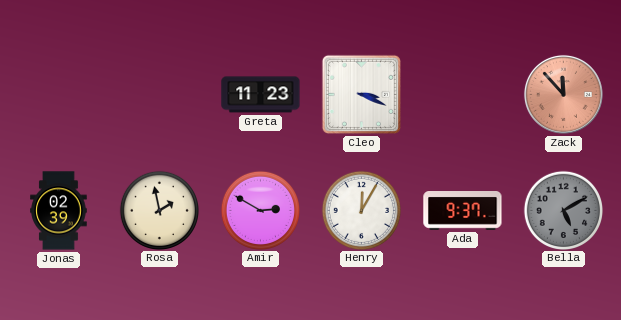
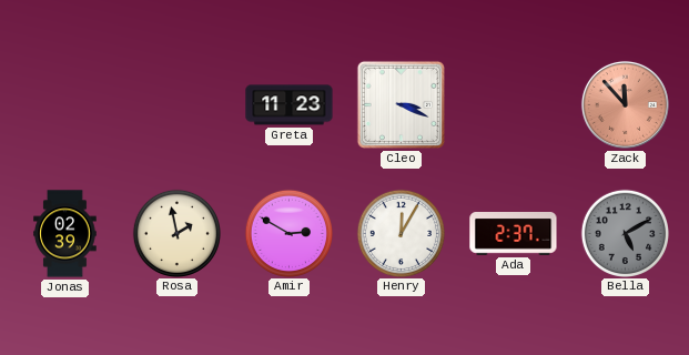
Ada: 9:37 -> 2:37 (514, 234)
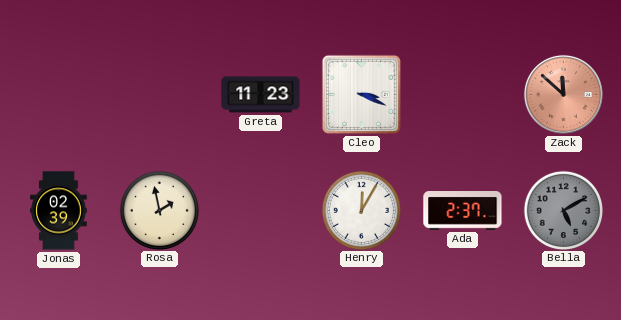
Zack: 11:53 -> 11:52 (563, 94)
Amir: 2:50 -> none (288, 233)
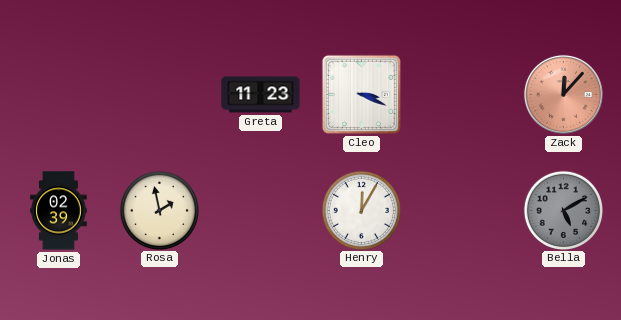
Zack: 11:52 -> 12:07 (563, 94)
Ada: 2:37 -> none (463, 211)
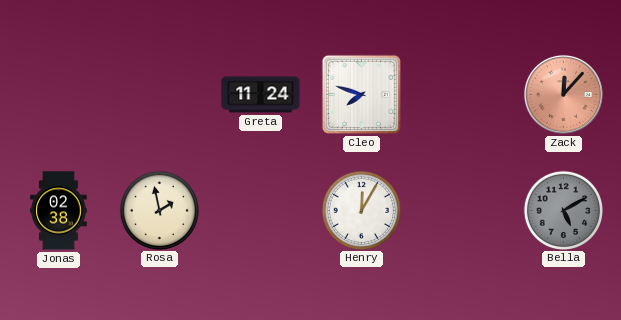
Greta: 11:23 -> 11:24 (261, 95)
Cleo: 3:19 -> 7:48 (361, 94)
Jonas: 02:39 -> 02:38 (59, 211)
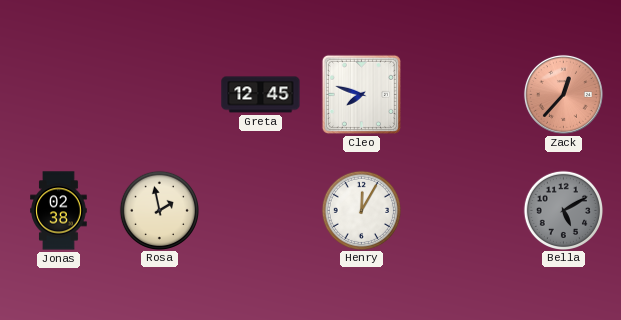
Greta: 11:24 -> 12:45 (261, 95)
Zack: 12:07 -> 12:37 (563, 94)
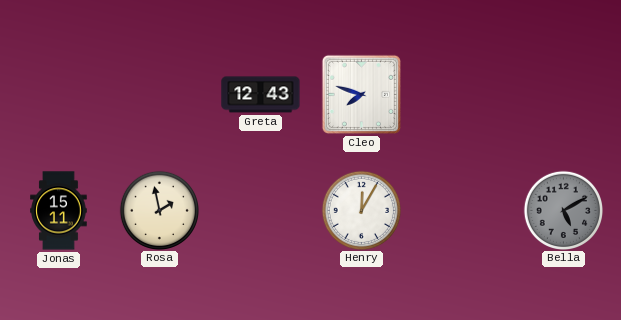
Greta: 12:45 -> 12:43 (261, 95)
Zack: 12:37 -> none (563, 94)
Jonas: 02:38 -> 15:11 (59, 211)
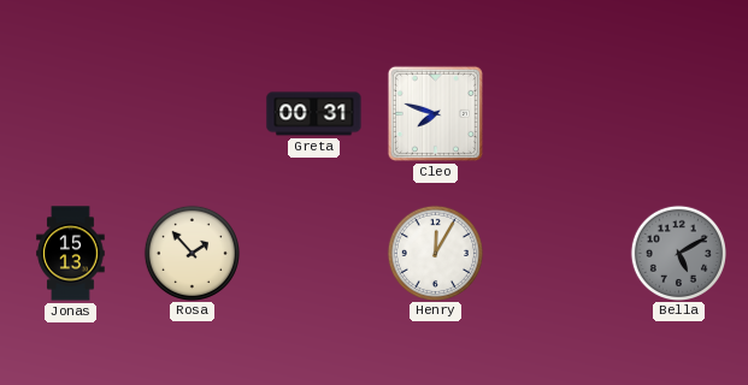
Greta: 12:43 -> 00:31 (314, 114)
Jonas: 15:11 -> 15:13 (71, 254)
Rosa: 1:58 -> 1:53 (192, 253)
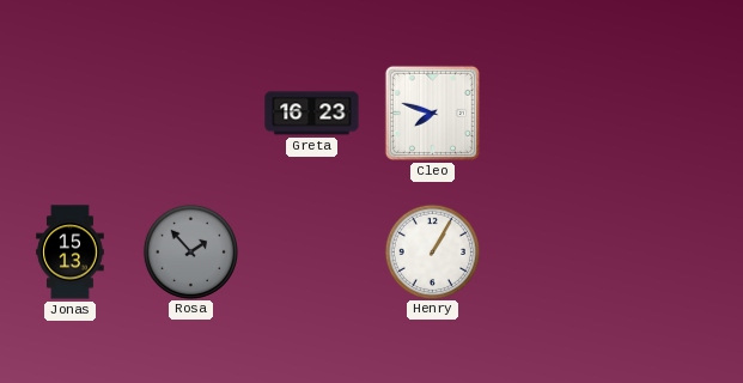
Greta: 00:31 -> 16:23 (312, 114)
Rosa dial: cream -> grey (190, 251)
Henry: 12:05 -> 1:05 (432, 251)
Bella: 5:10 -> none (678, 253)
